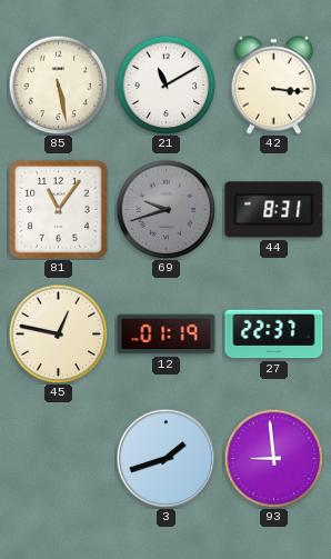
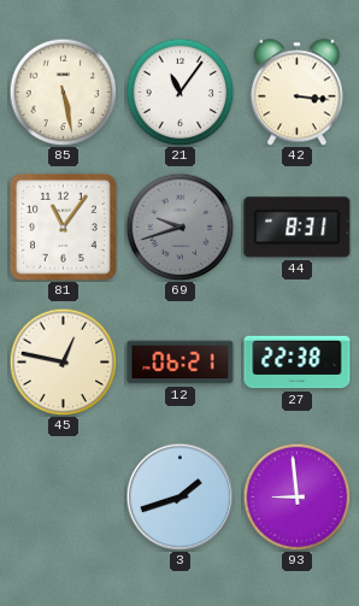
21: 11:10 -> 11:06 (179, 92)
12: 01:19 -> 06:21 (181, 363)
27: 22:37 -> 22:38 (298, 363)
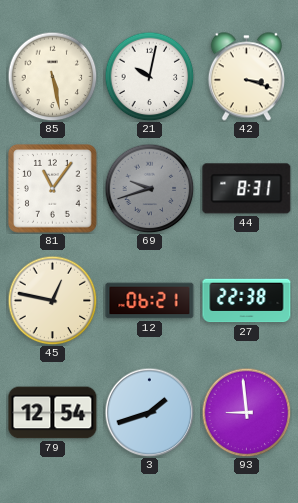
21: 11:06 -> 10:02 (149, 76)
42: 3:16 -> 3:18 (246, 77)
79: none -> 12:54 (53, 413)
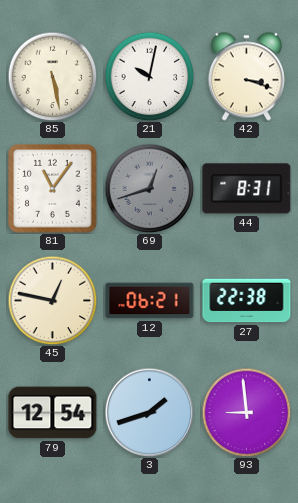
69: 9:42 -> 12:42 (149, 188)
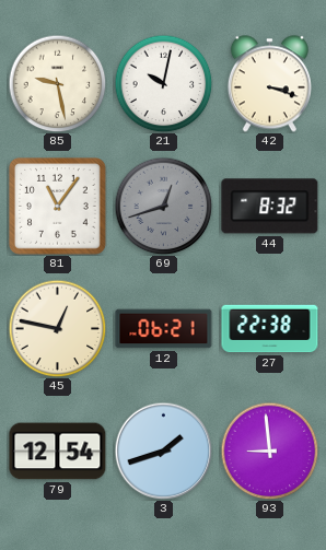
85: 5:28 -> 9:28 (57, 83)
44: 8:31 -> 8:32 (270, 207)
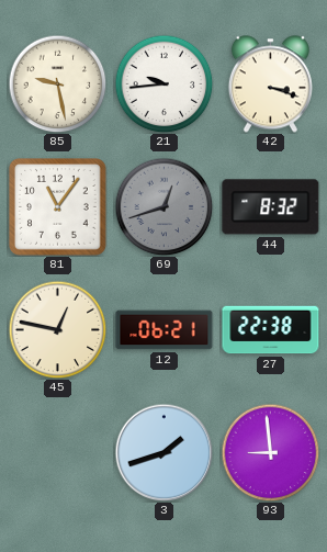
21: 10:02 -> 9:44 (163, 83)
79: 12:54 -> none (58, 452)
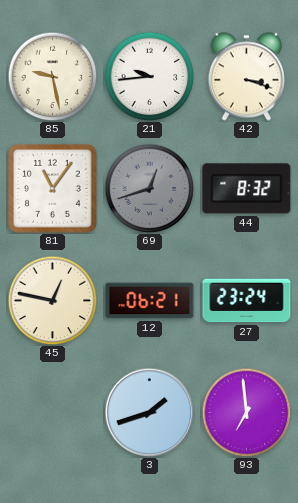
27: 22:38 -> 23:24 (247, 301)
93: 8:59 -> 6:59 (246, 412)
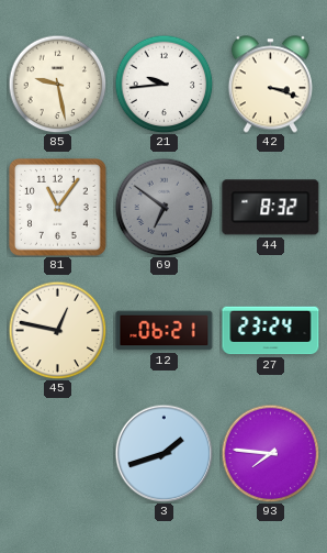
69: 12:42 -> 6:51 (163, 207)
93: 6:59 -> 7:46 (270, 453)
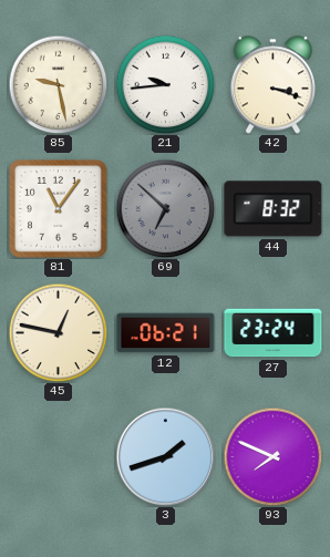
69: 6:51 -> 6:52 (165, 208)
93: 7:46 -> 7:49 (272, 456)
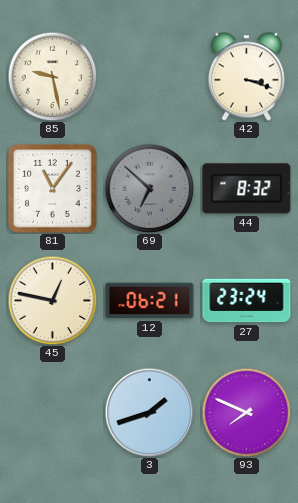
21: 9:44 -> none (165, 84)
